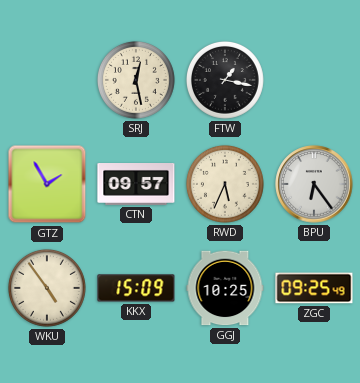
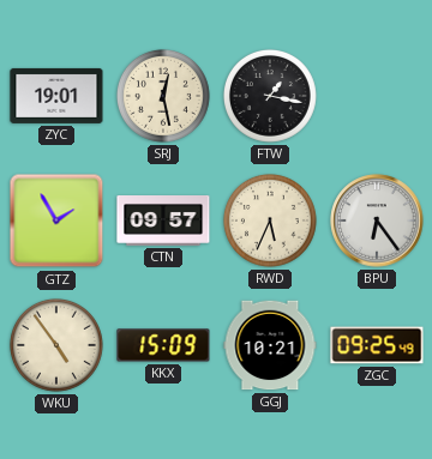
ZYC: none -> 19:01 (56, 96)
GGJ: 10:25 -> 10:21 (270, 345)
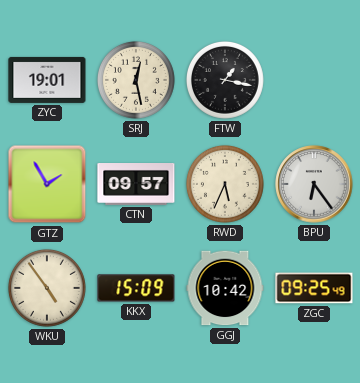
GGJ: 10:21 -> 10:42 (225, 288)
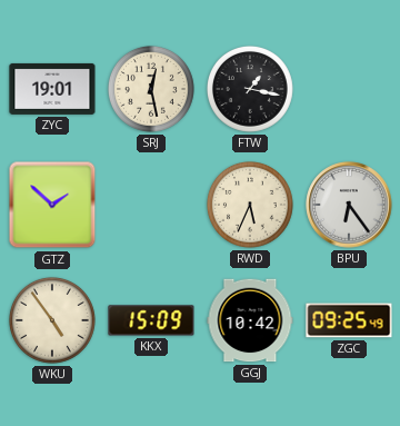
GTZ: 1:55 -> 1:52 (52, 205)
CTN: 09:57 -> none (136, 185)
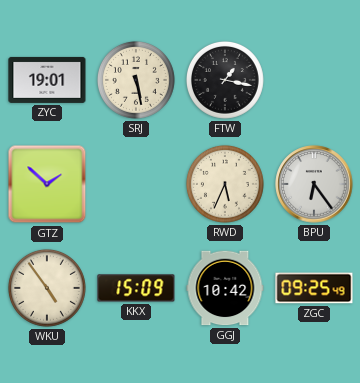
SRJ: 12:28 -> 5:28 (136, 80)
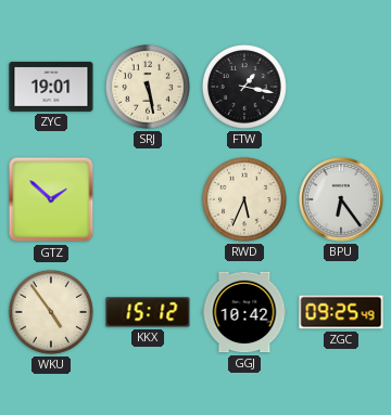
KKX: 15:09 -> 15:12 (148, 312)
